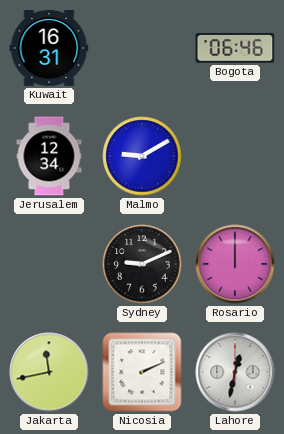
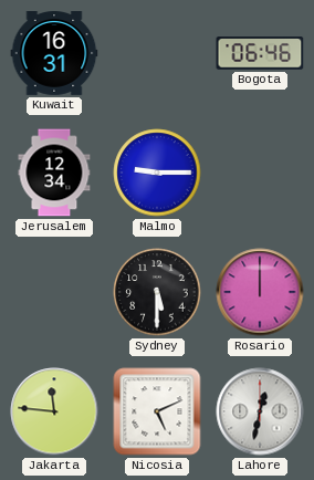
Malmo: 9:10 -> 9:15 (157, 173)
Sydney: 9:11 -> 5:30 (157, 292)
Jakarta: 11:43 -> 11:46 (54, 411)
Nicosia: 2:11 -> 5:11 (157, 411)
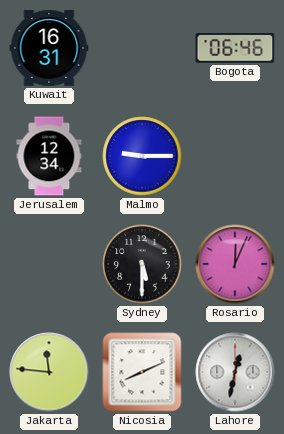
Rosario: 12:00 -> 12:04 (235, 264)
Nicosia: 5:11 -> 8:11 (142, 372)
